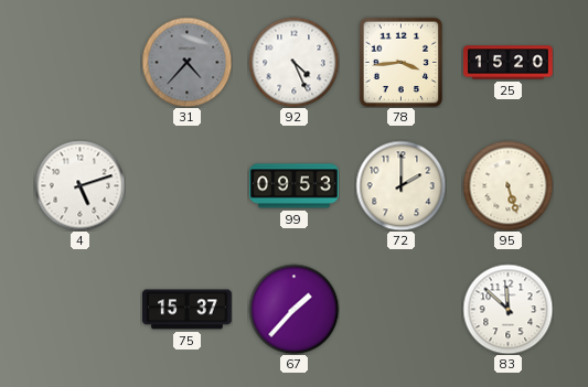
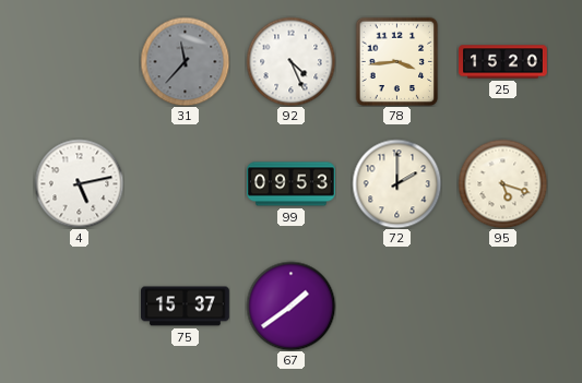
31: 4:37 -> 11:37 (185, 61)
4: 5:12 -> 5:13 (79, 183)
95: 5:27 -> 5:18 (502, 183)
67: 1:37 -> 1:39 (290, 306)
83: 11:52 -> none (507, 309)
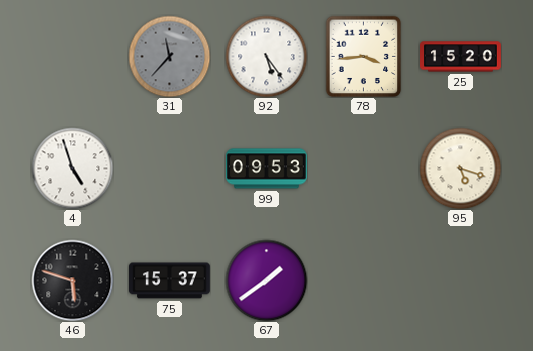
92: 4:26 -> 5:24 (266, 56)
4: 5:13 -> 4:57 (72, 168)
72: 2:00 -> none (396, 183)
46: none -> 5:48 (72, 280)
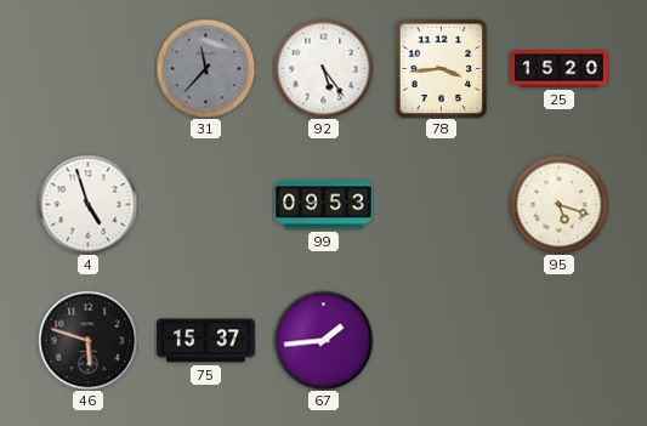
67: 1:39 -> 1:44 (323, 340)
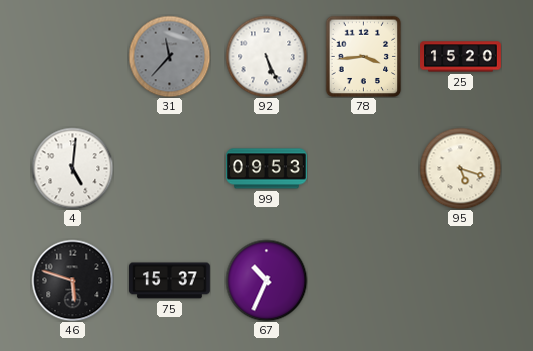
92: 5:24 -> 5:26 (266, 56)
4: 4:57 -> 5:01 (72, 168)
67: 1:44 -> 10:34 (266, 280)
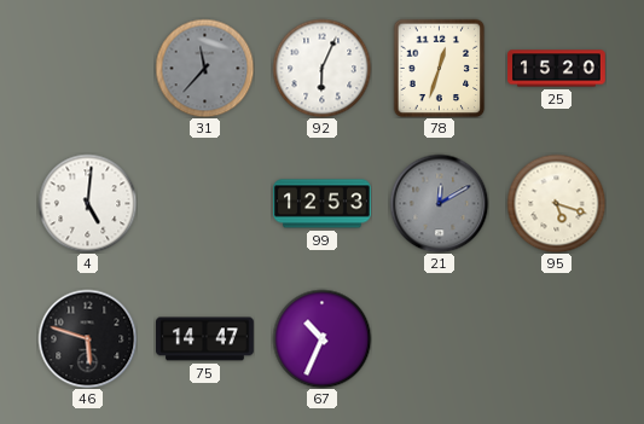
92: 5:26 -> 6:04 (321, 68)
78: 3:44 -> 12:33 (440, 68)
99: 09:53 -> 12:53 (323, 204)
21: none -> 12:10 (439, 203)
75: 15:37 -> 14:47 (205, 339)
